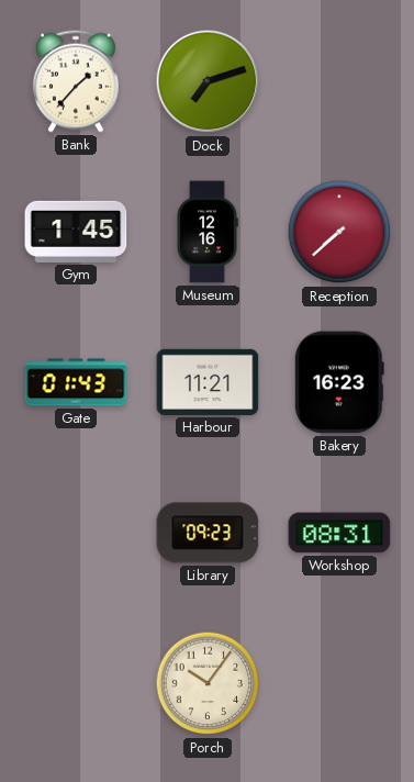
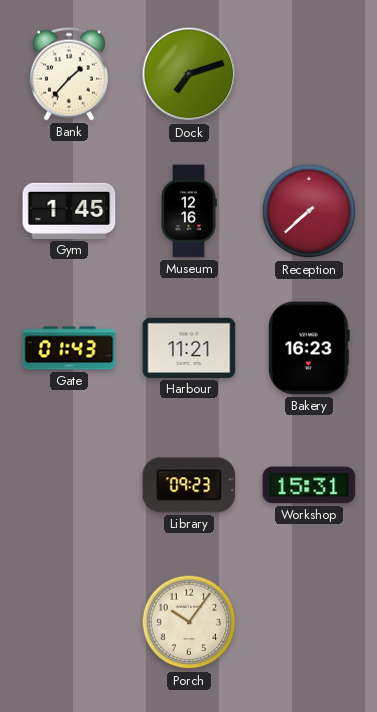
Workshop: 08:31 -> 15:31 (309, 485)
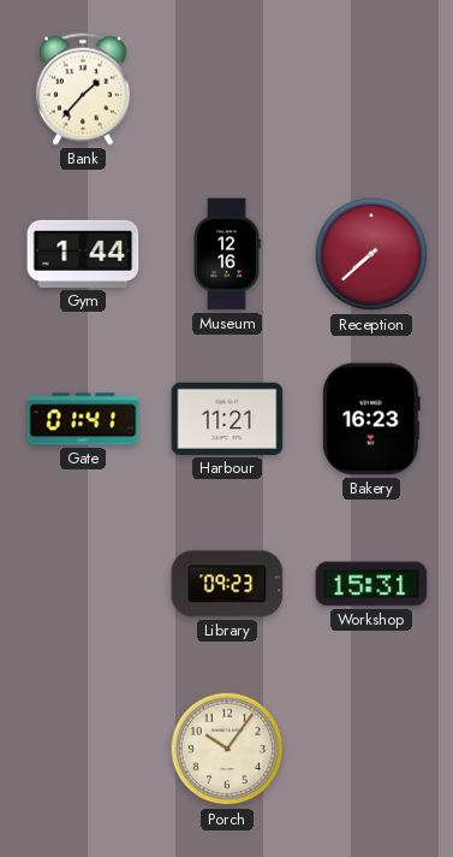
Dock: 7:12 -> none (189, 74)
Gym: 1:45 -> 1:44 (83, 254)
Gate: 01:43 -> 01:41 (83, 419)
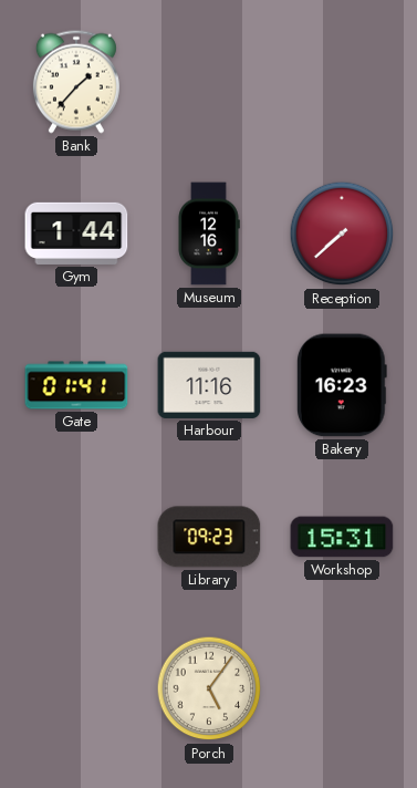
Harbour: 11:21 -> 11:16 (209, 385)
Porch: 10:06 -> 5:06 (209, 688)
